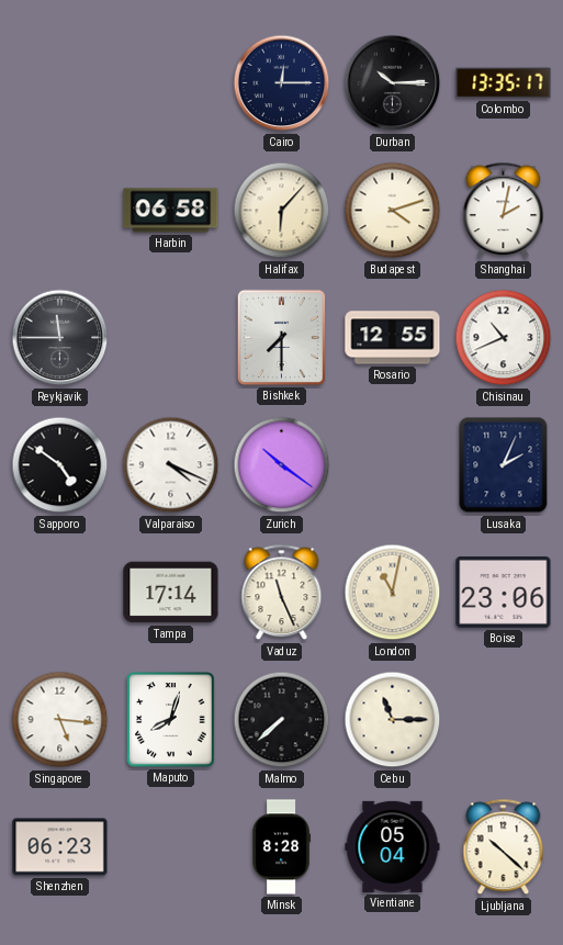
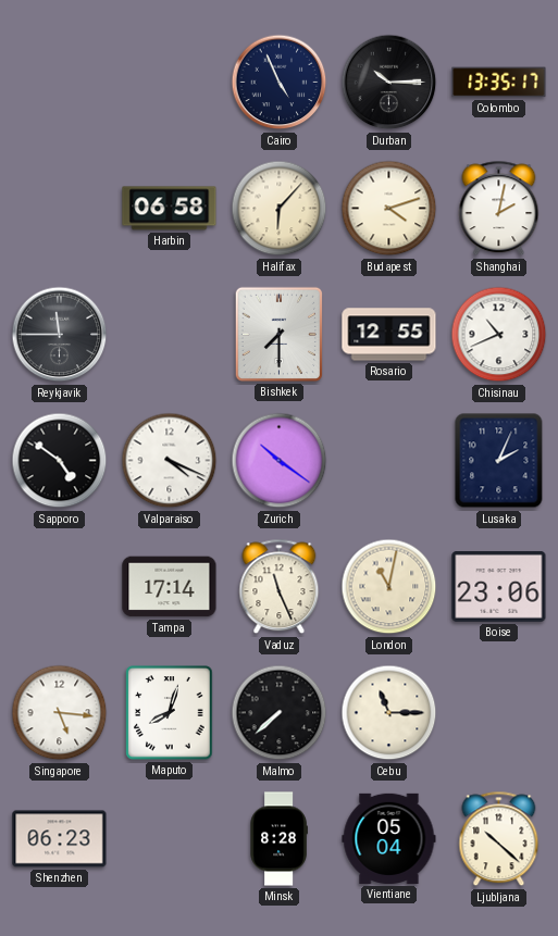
Cairo: 12:15 -> 4:56 (280, 83)
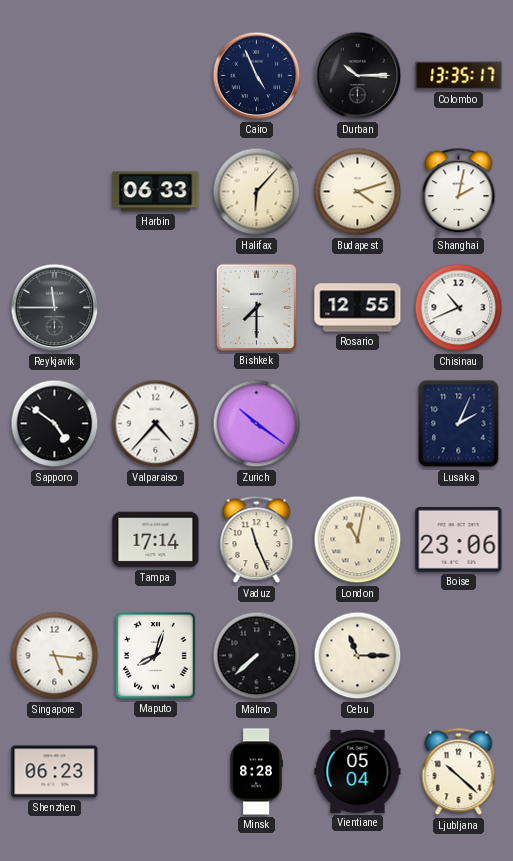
Harbin: 06:58 -> 06:33 (156, 192)
Valparaiso: 4:19 -> 4:37 (156, 424)
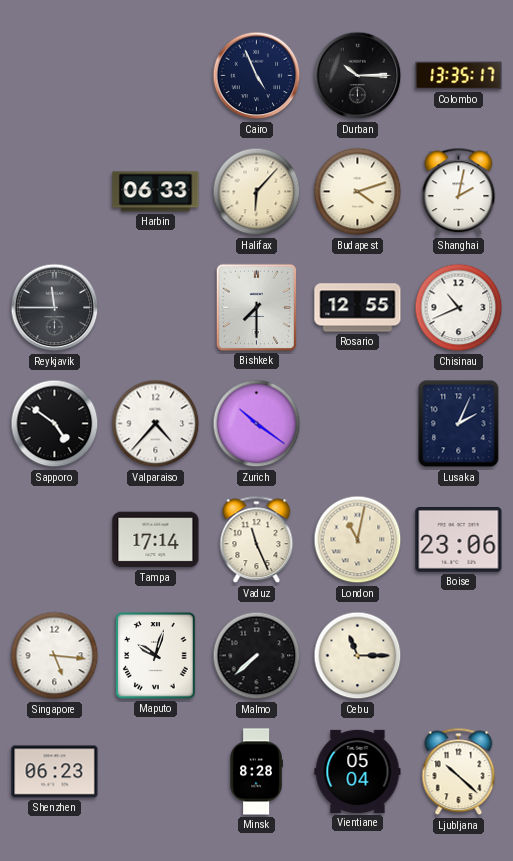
Maputo: 8:03 -> 10:03 (156, 656)
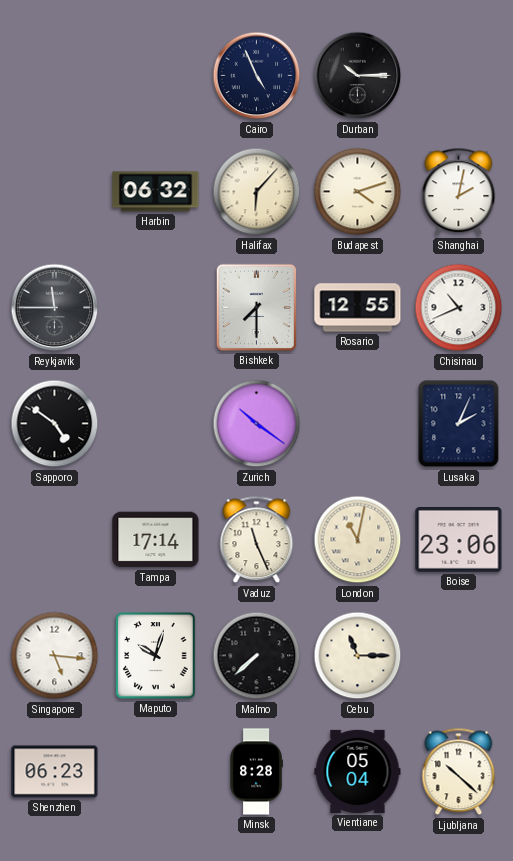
Colombo: 13:35 -> none (459, 76)
Harbin: 06:33 -> 06:32 (156, 192)
Valparaiso: 4:37 -> none (156, 424)
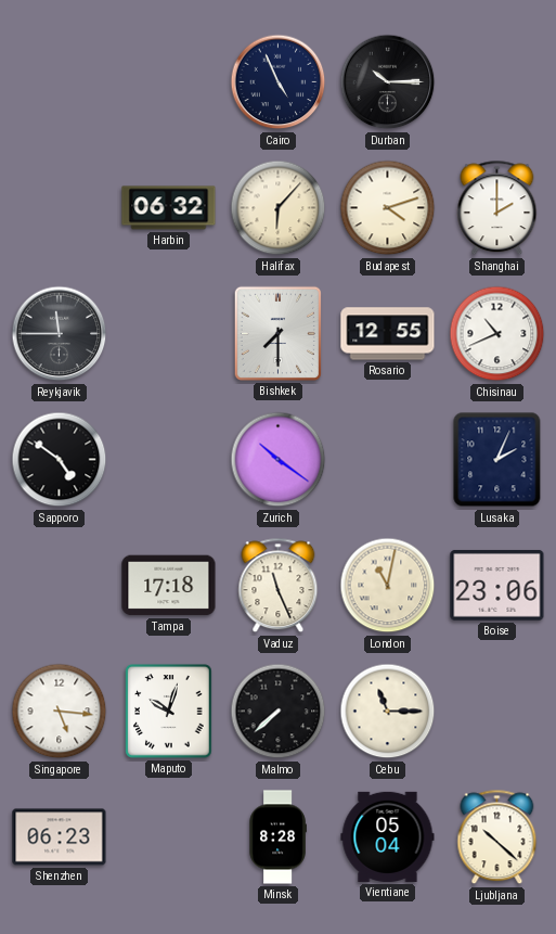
Shanghai: 2:02 -> 2:00 (497, 208)
Tampa: 17:14 -> 17:18 (169, 586)
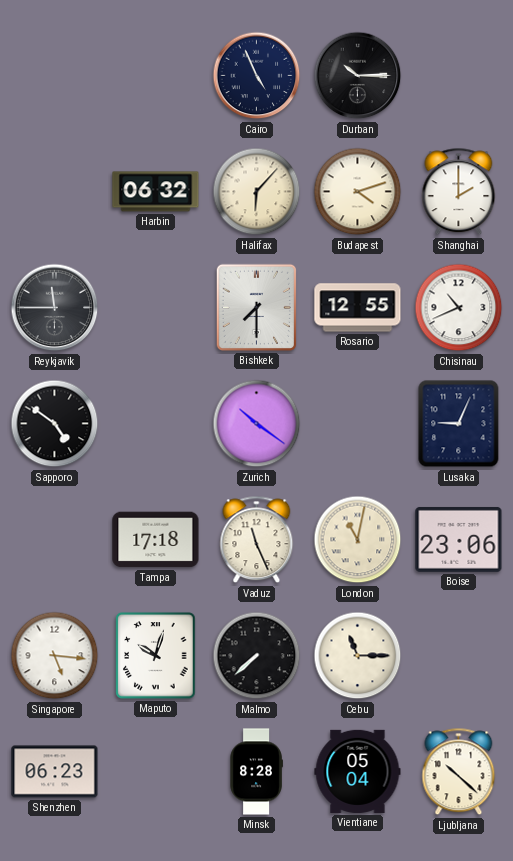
Lusaka: 2:04 -> 9:04 (459, 424)
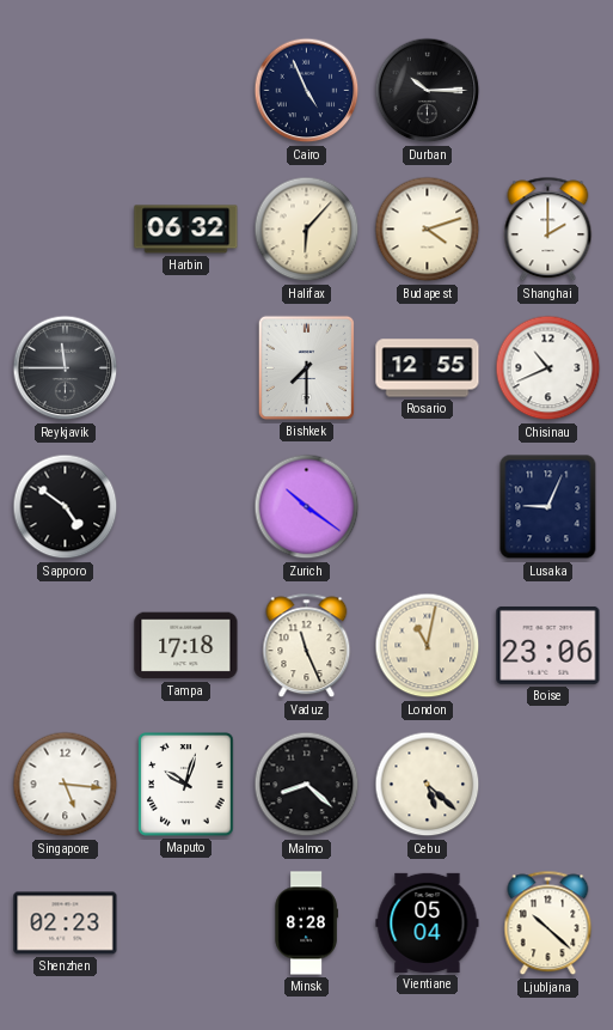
Malmo: 7:38 -> 8:22 (307, 785)
Cebu: 11:15 -> 5:22 (428, 785)
Shenzhen: 06:23 -> 02:23 (66, 924)
